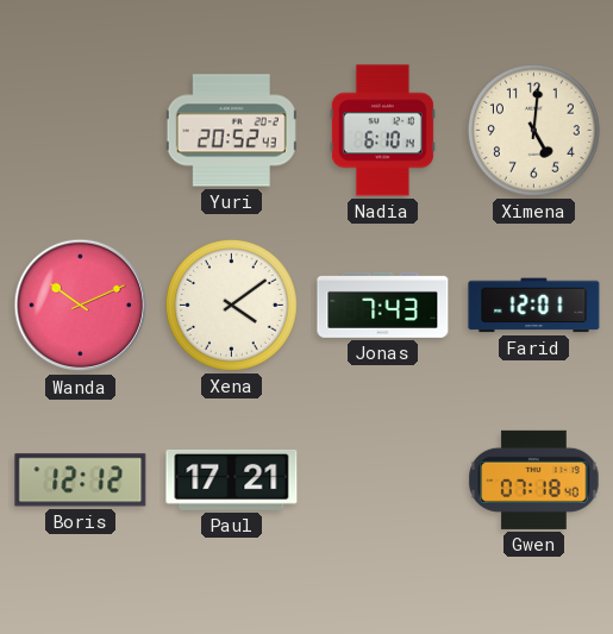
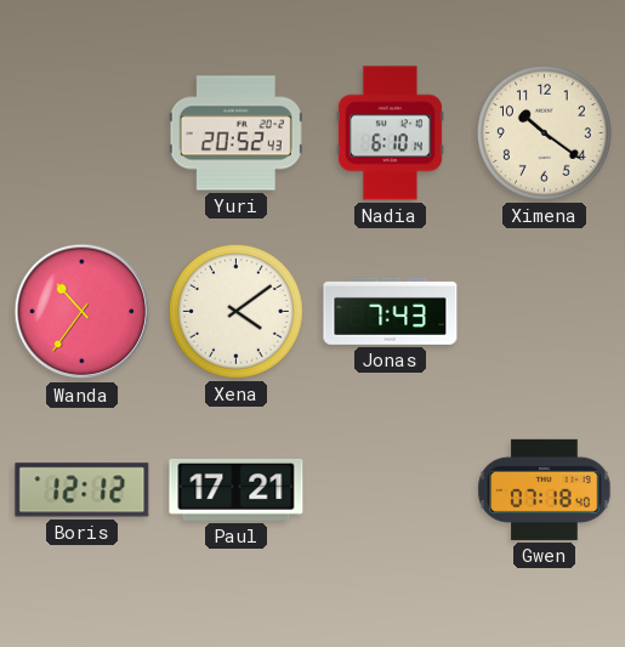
Ximena: 5:01 -> 10:21 (544, 132)
Wanda: 10:11 -> 10:36 (83, 312)
Farid: 12:01 -> none (534, 306)
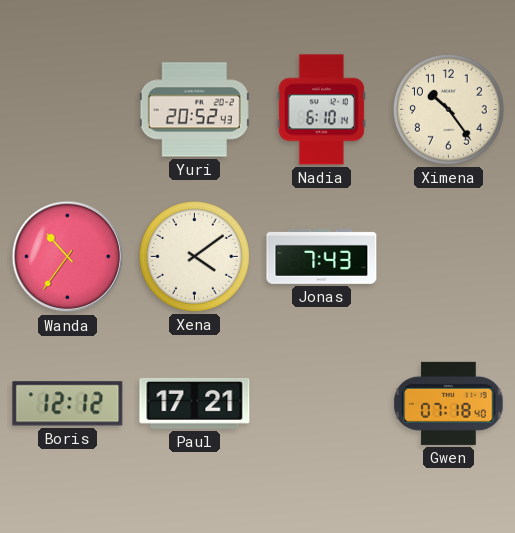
Ximena: 10:21 -> 10:24 (448, 109)
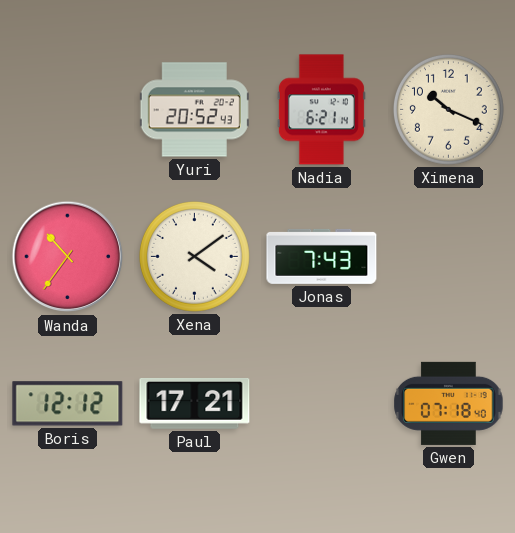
Nadia: 6:10 -> 6:21 (321, 110)
Ximena: 10:24 -> 10:19 (448, 109)
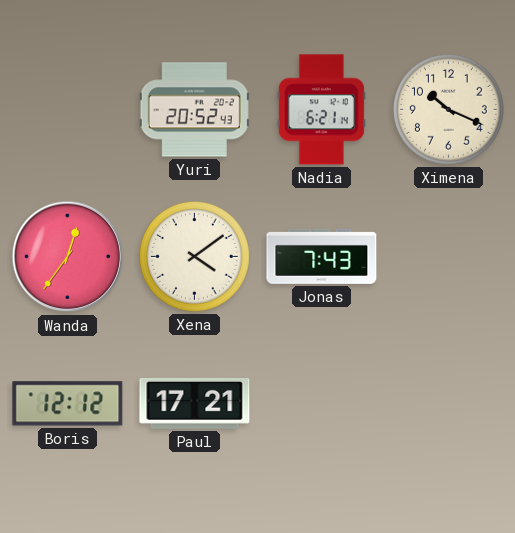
Wanda: 10:36 -> 12:36 (68, 257)
Gwen: 07:18 -> none (449, 403)
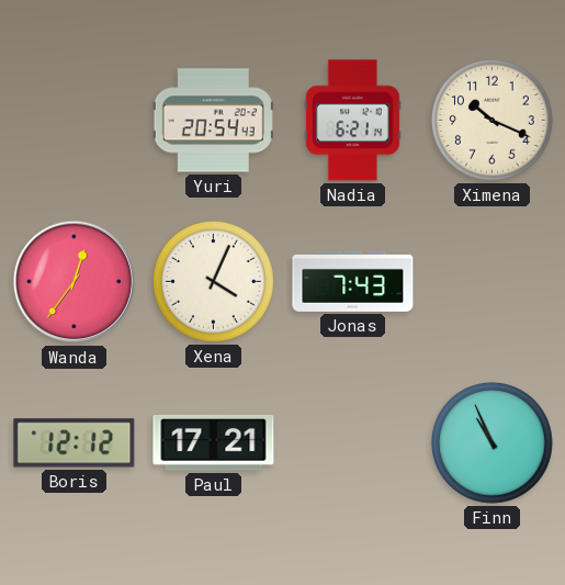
Yuri: 20:52 -> 20:54 (213, 121)
Xena: 4:09 -> 4:04 (213, 281)
Finn: none -> 10:56 (491, 442)
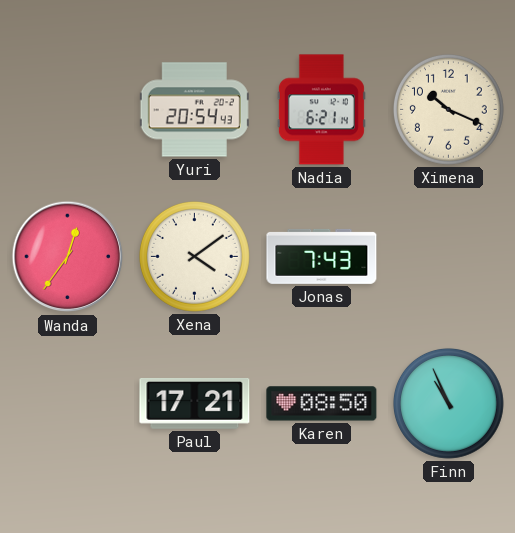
Xena: 4:04 -> 4:09 (194, 256)
Boris: 12:12 -> none (75, 443)
Karen: none -> 08:50 (322, 404)
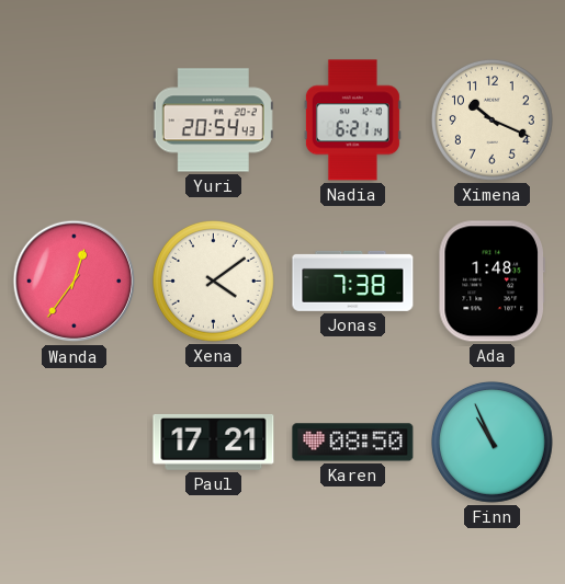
Jonas: 7:43 -> 7:38 (353, 280)
Ada: none -> 1:48 (491, 282)
